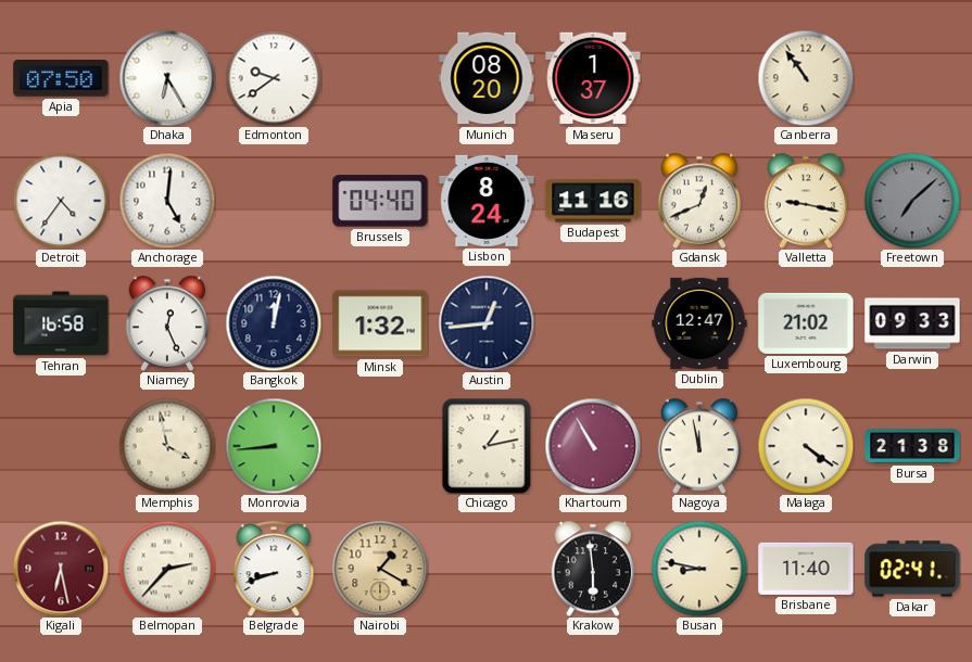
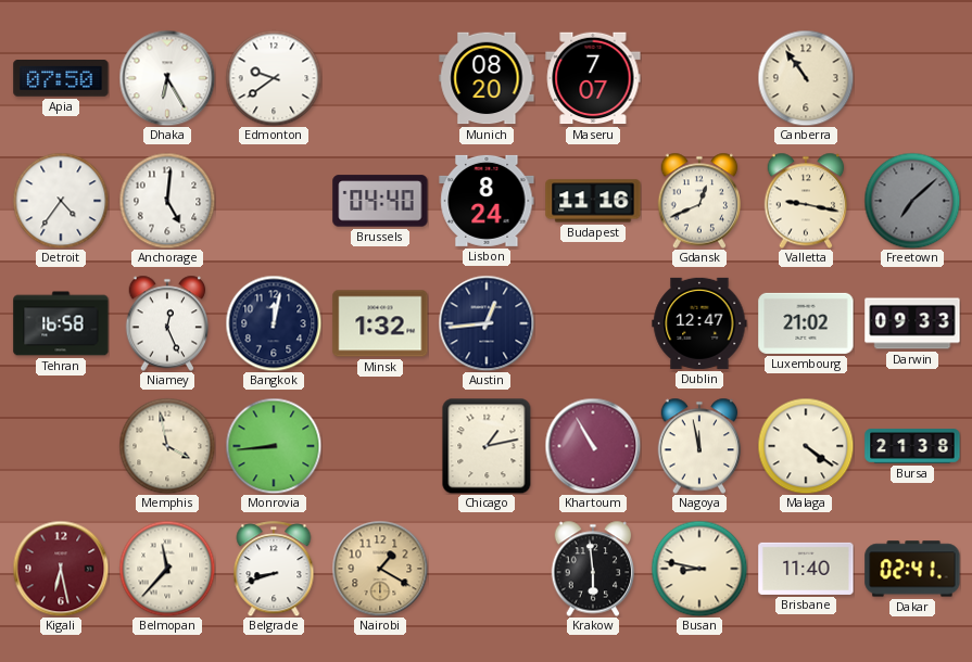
Maseru: 1:37 -> 7:07 (593, 78)
Belmopan: 2:37 -> 11:37 (167, 569)
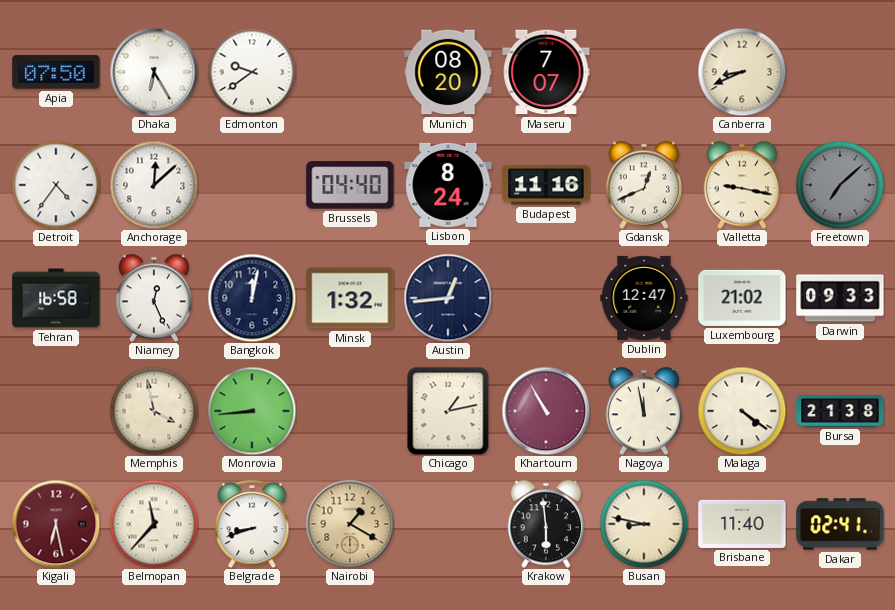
Canberra: 10:54 -> 8:41 (742, 72)
Anchorage: 5:01 -> 12:08 (154, 185)
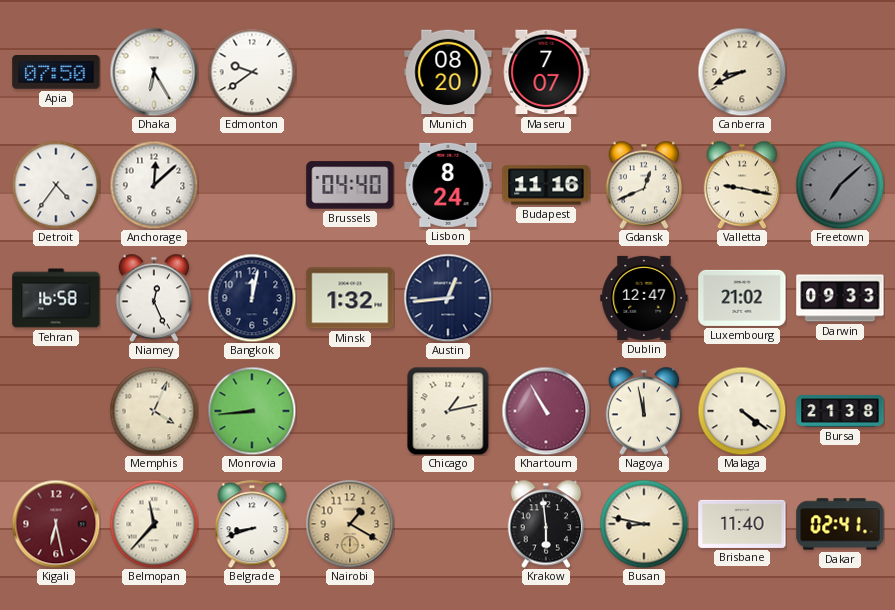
Memphis: 3:58 -> 4:04 (154, 411)
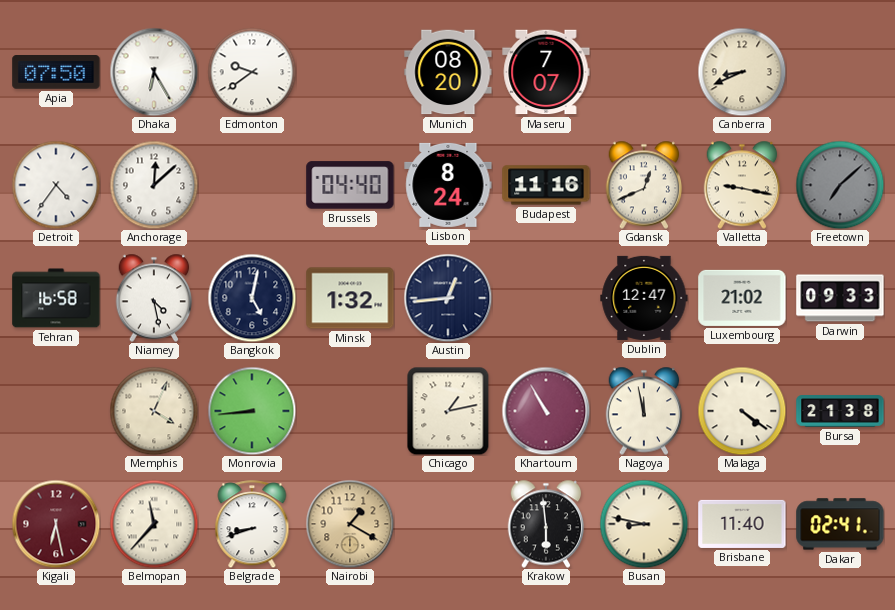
Niamey: 12:26 -> 4:28 (154, 298)
Bangkok: 12:02 -> 5:02 (252, 298)
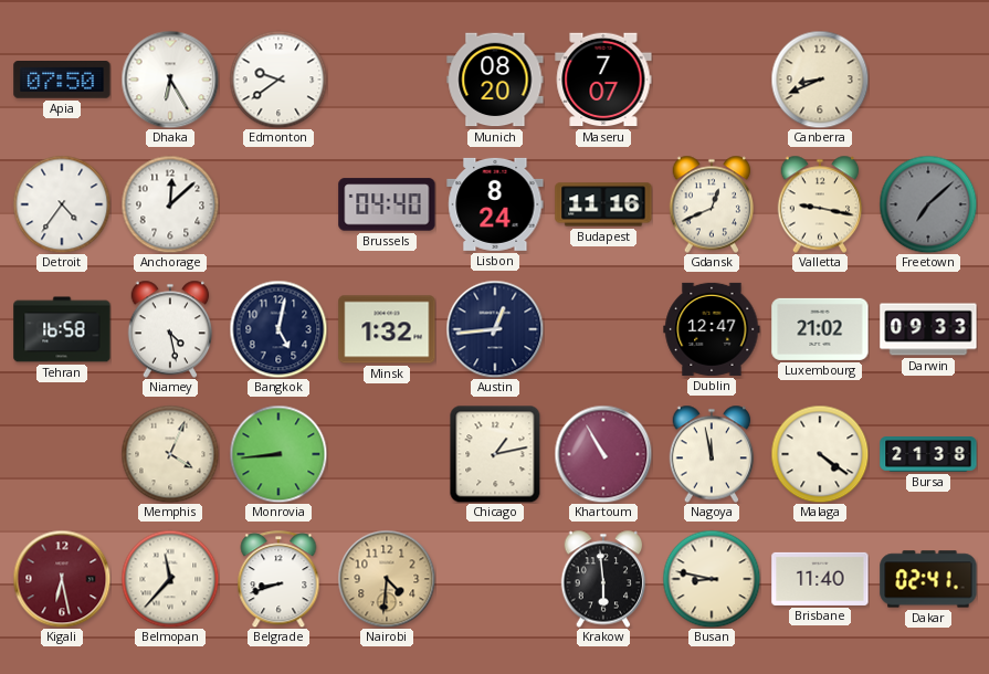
Nairobi: 1:20 -> 4:31 (387, 579)
